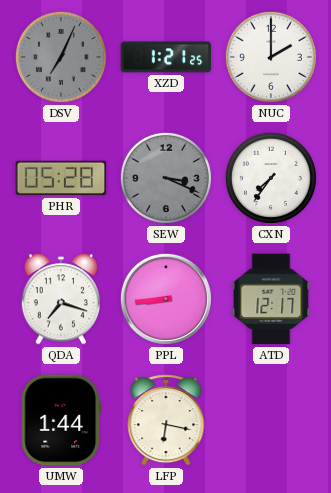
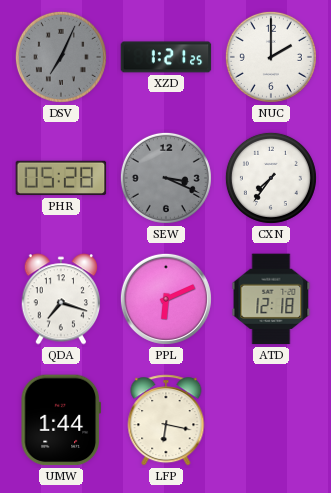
PPL: 8:44 -> 6:11 (166, 299)
ATD: 12:17 -> 12:18 (271, 299)
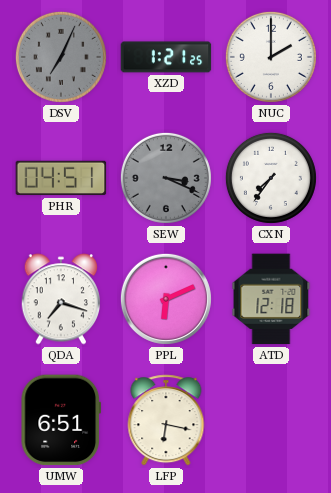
PHR: 05:28 -> 04:51 (61, 178)
UMW: 1:44 -> 6:51 (60, 420)
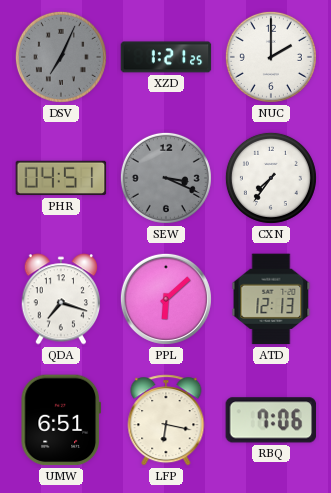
PPL: 6:11 -> 6:08 (166, 299)
ATD: 12:18 -> 12:13 (271, 299)
RBQ: none -> 7:06 (271, 420)
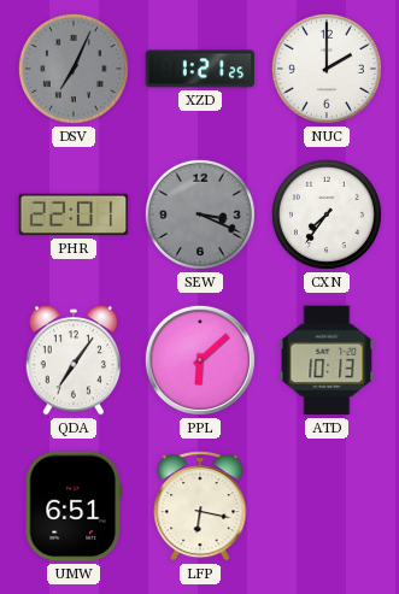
PHR: 04:51 -> 22:01 (74, 214)
QDA: 7:18 -> 7:06 (72, 360)
ATD: 12:13 -> 10:13 (327, 360)
RBQ: 7:06 -> none (271, 420)
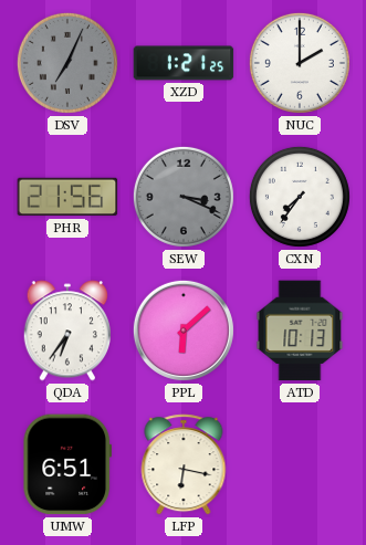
PHR: 22:01 -> 21:56 (67, 197)
QDA: 7:06 -> 6:36 (66, 331)
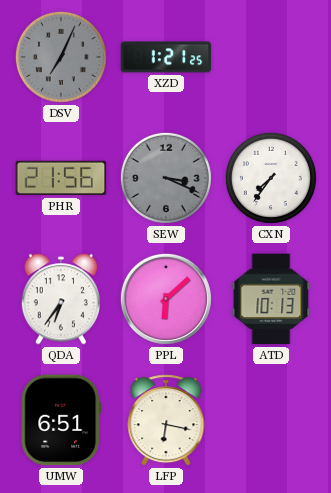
NUC: 2:00 -> none (300, 63)
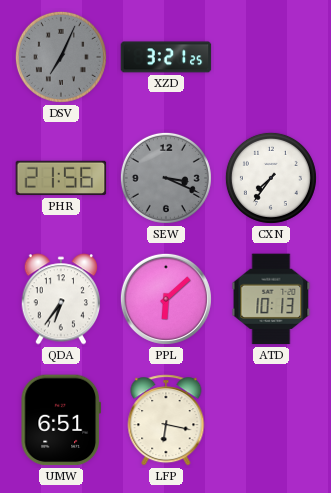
XZD: 1:21 -> 3:21 (166, 57)
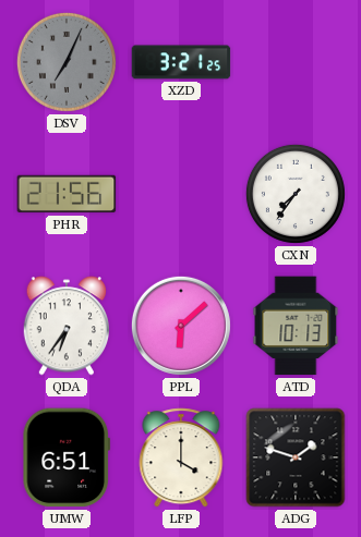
SEW: 3:19 -> none (166, 178)
LFP: 6:17 -> 4:00 (181, 457)
ADG: none -> 1:48 (296, 457)
